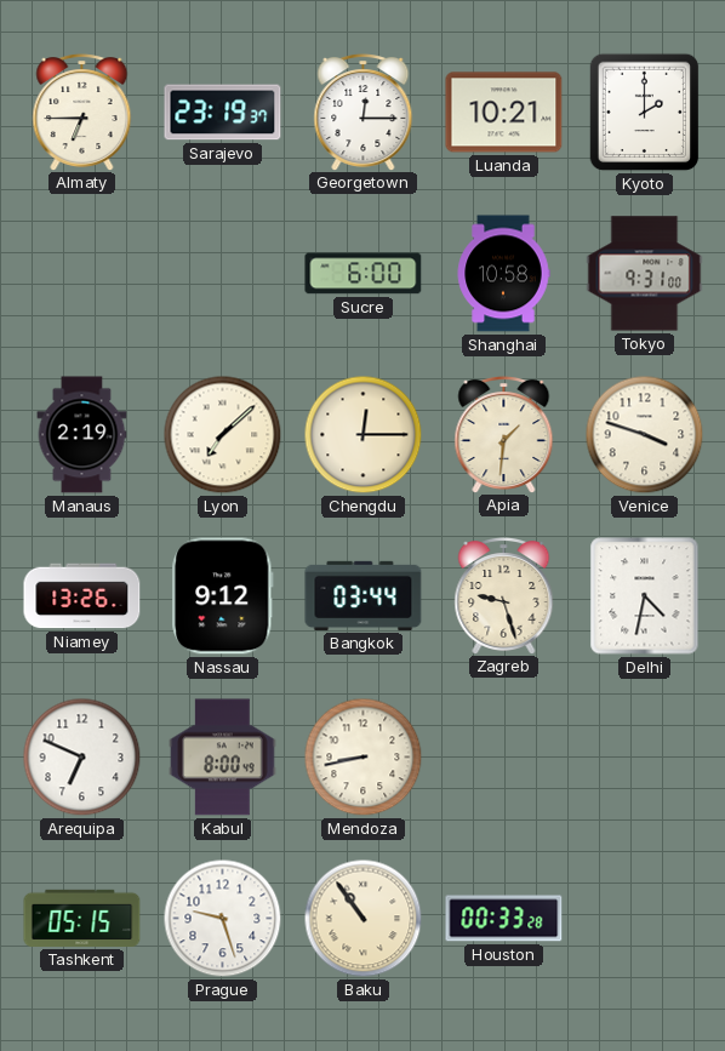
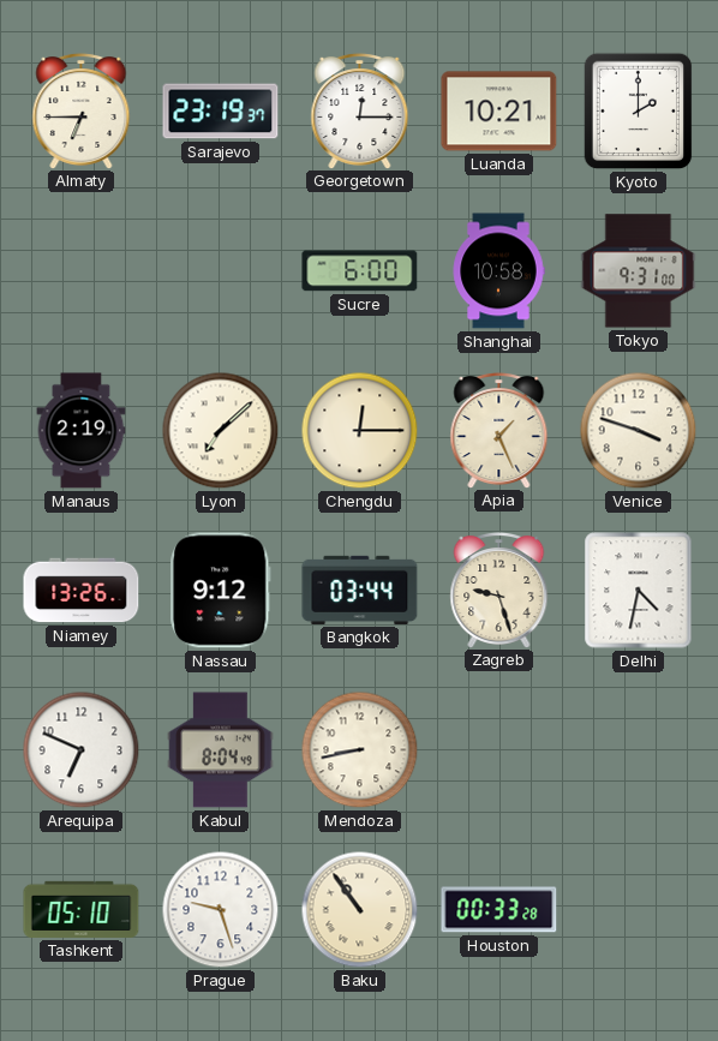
Apia: 1:31 -> 1:26 (499, 431)
Kabul: 8:00 -> 8:04 (221, 750)
Tashkent: 05:15 -> 05:10 (82, 909)
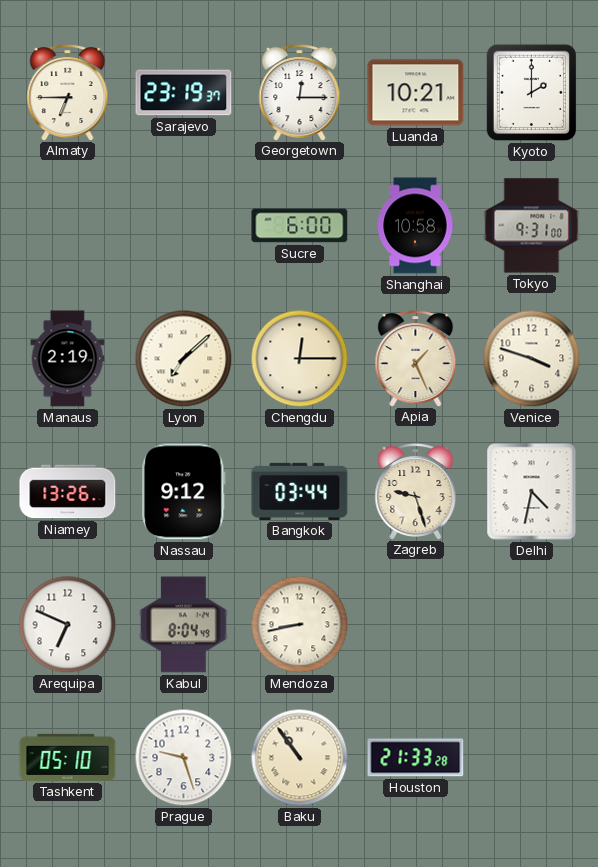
Houston: 00:33 -> 21:33 (416, 758)
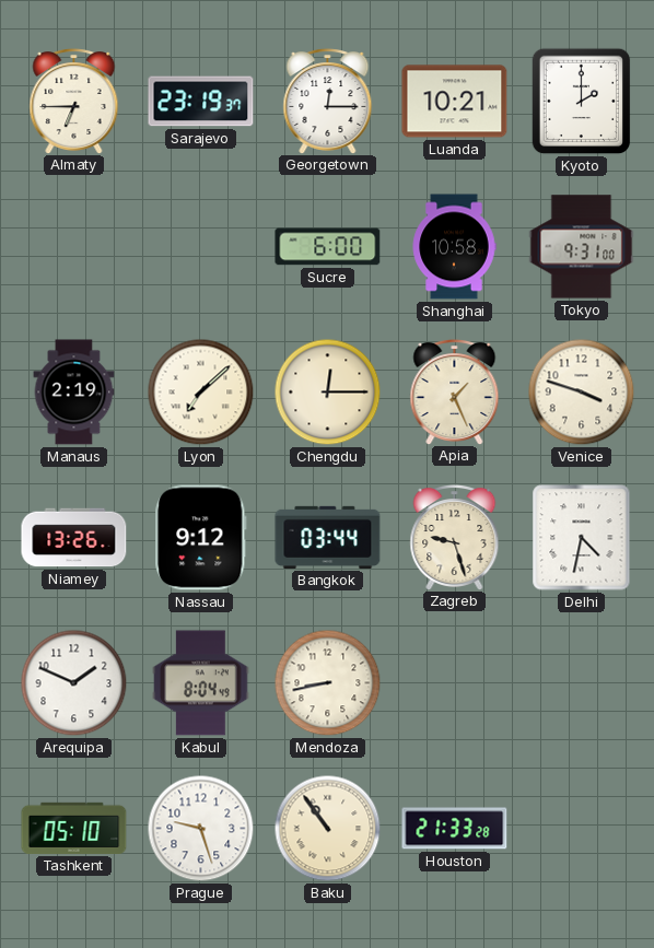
Arequipa: 6:49 -> 1:49 (74, 683)
